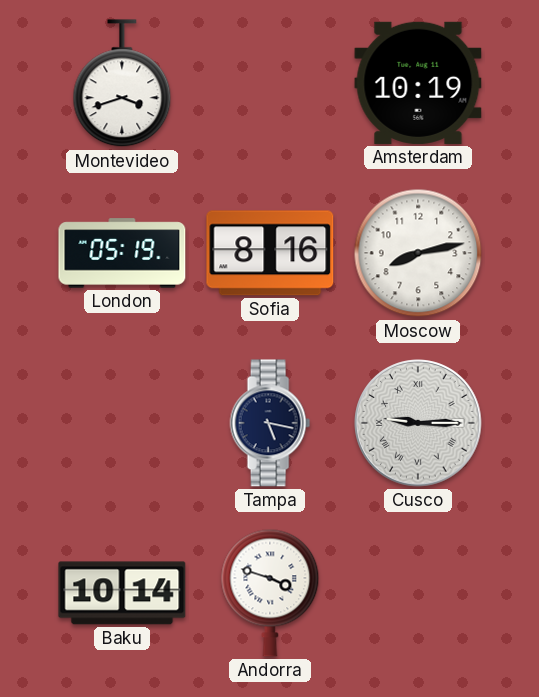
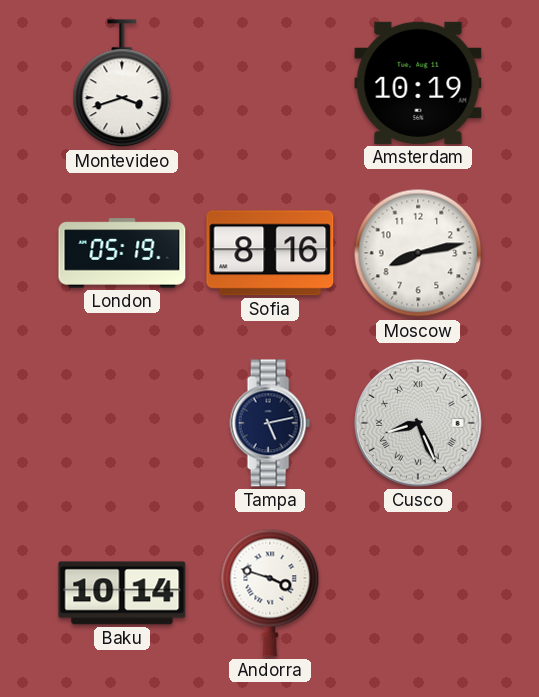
Tampa: 5:17 -> 5:13 (270, 423)
Cusco: 9:15 -> 8:26 (418, 423)
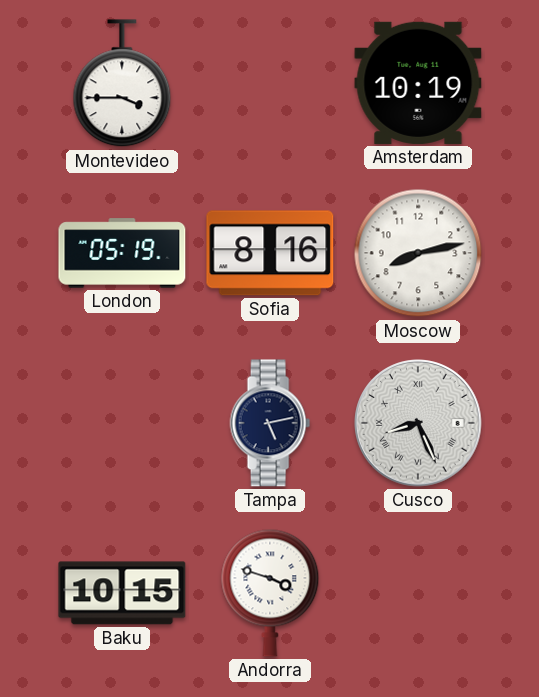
Montevideo: 3:42 -> 3:45 (122, 84)
Baku: 10:14 -> 10:15 (122, 593)
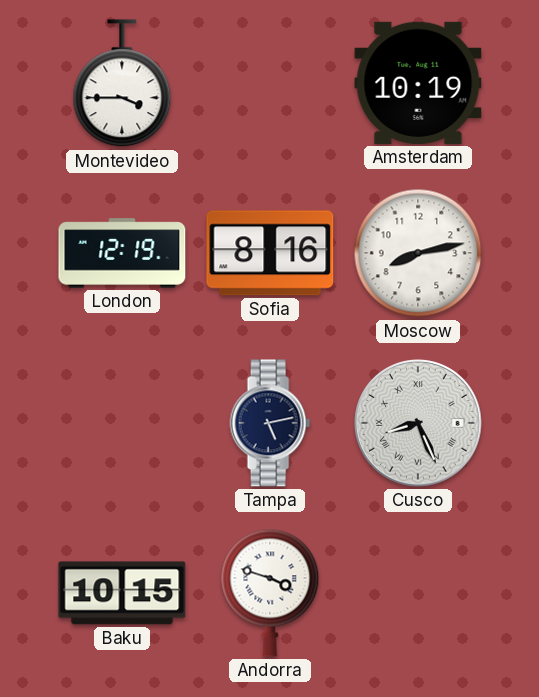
London: 05:19 -> 12:19 (122, 253)
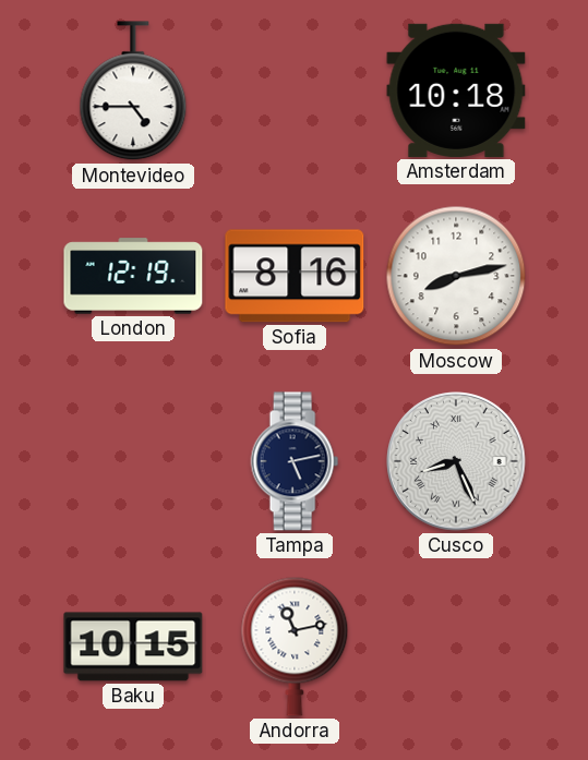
Montevideo: 3:45 -> 4:45 (133, 92)
Amsterdam: 10:19 -> 10:18 (456, 91)
Andorra: 3:48 -> 11:13 (295, 647)
